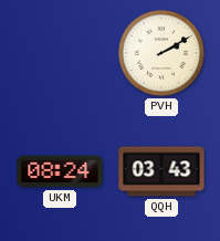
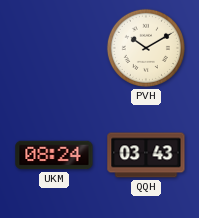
PVH: 2:10 -> 10:10 (146, 48)
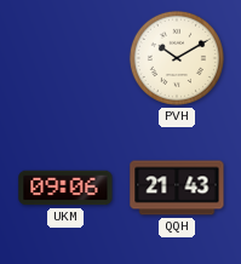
UKM: 08:24 -> 09:06 (65, 188)
QQH: 03:43 -> 21:43 (177, 188)
